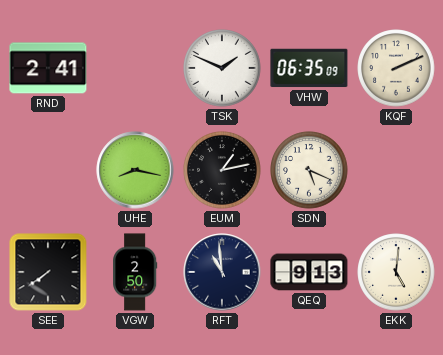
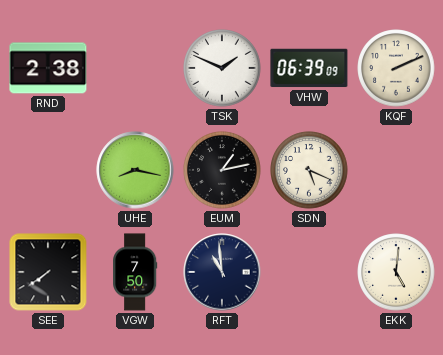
RND: 2:41 -> 2:38 (48, 68)
VHW: 06:35 -> 06:39 (309, 68)
VGW: 2:50 -> 7:50 (135, 272)
QEQ: 9:13 -> none (309, 272)
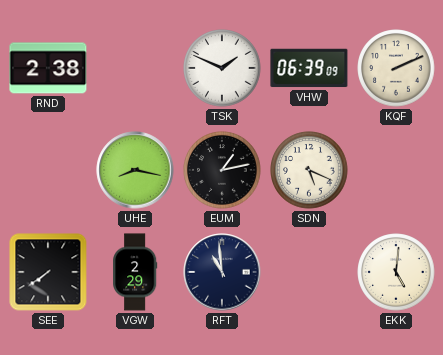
VGW: 7:50 -> 2:29 (135, 272)
